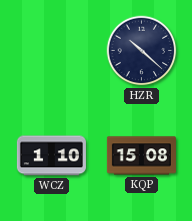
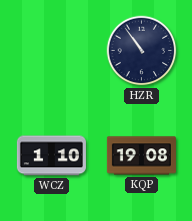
HZR: 10:22 -> 10:54 (142, 51)
KQP: 15:08 -> 19:08 (141, 156)
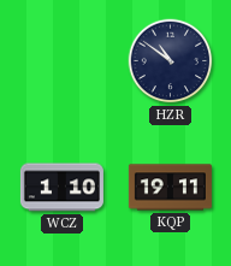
HZR: 10:54 -> 10:51 (171, 61)
KQP: 19:08 -> 19:11 (170, 188)
